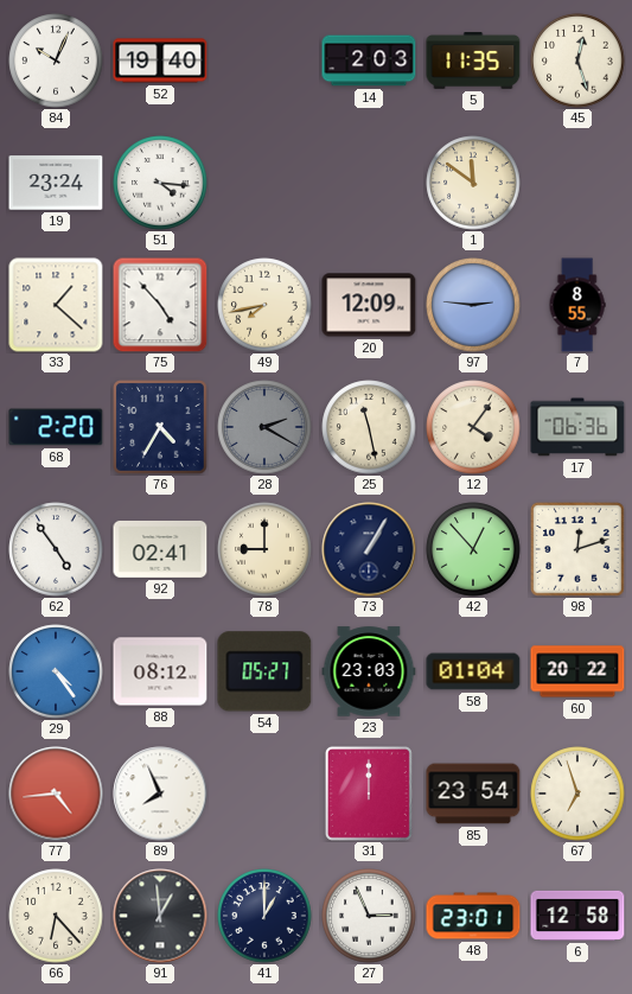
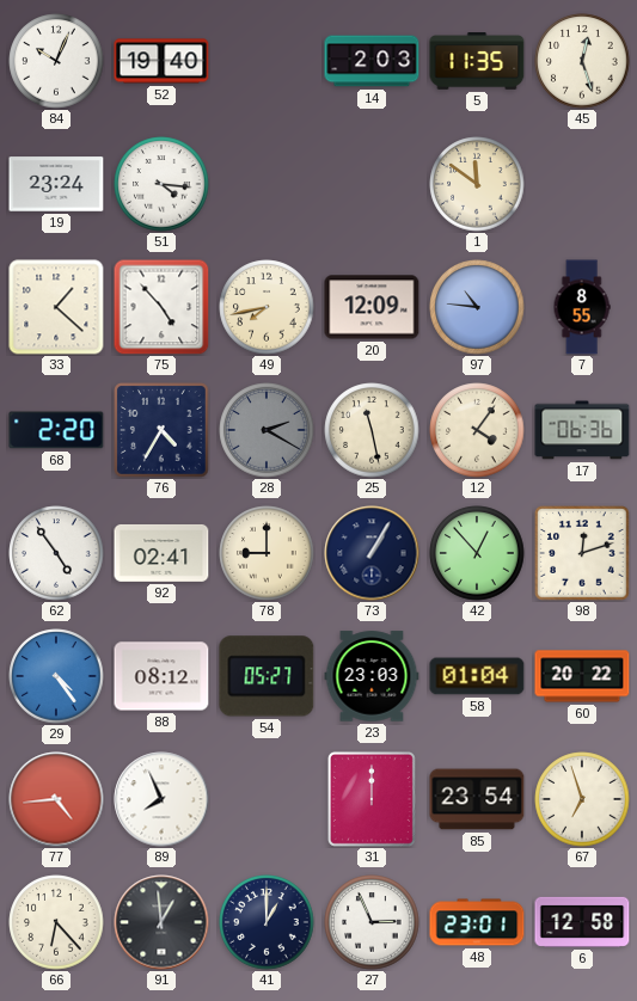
97: 2:46 -> 10:46 (477, 307)
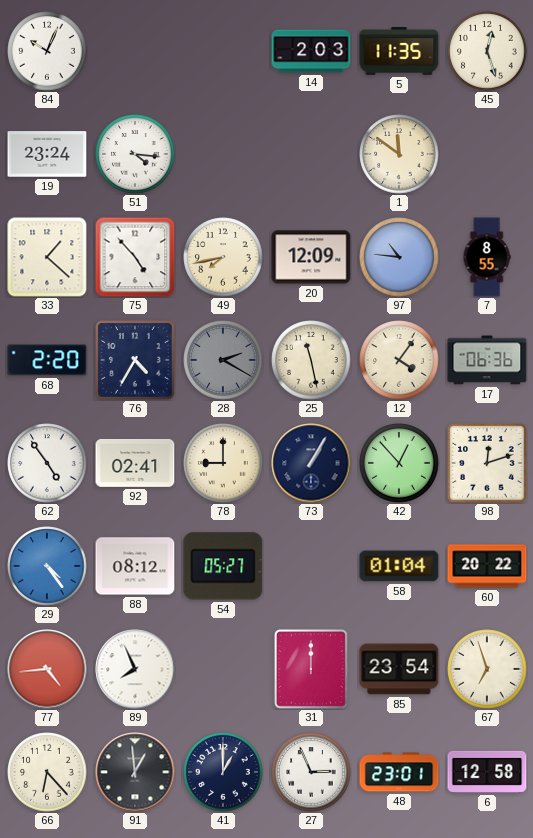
52: 19:40 -> none (161, 61)
23: 23:03 -> none (372, 676)
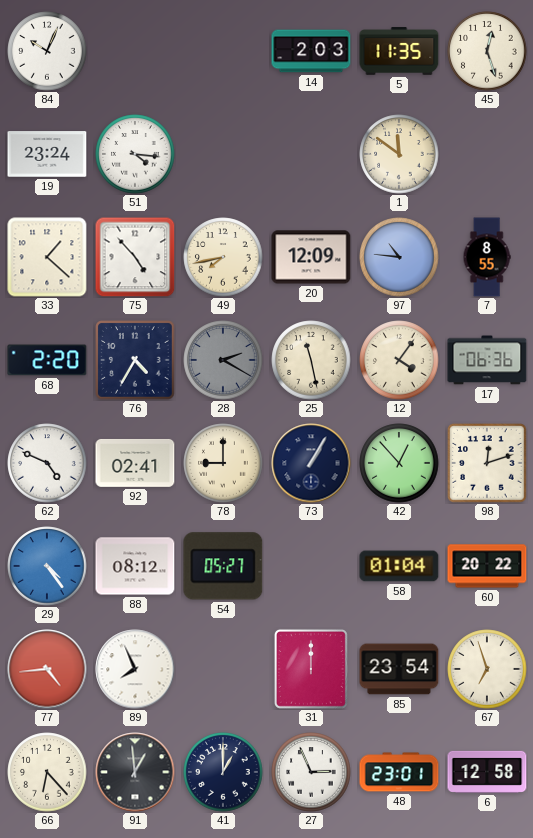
62: 4:54 -> 4:49 (47, 463)
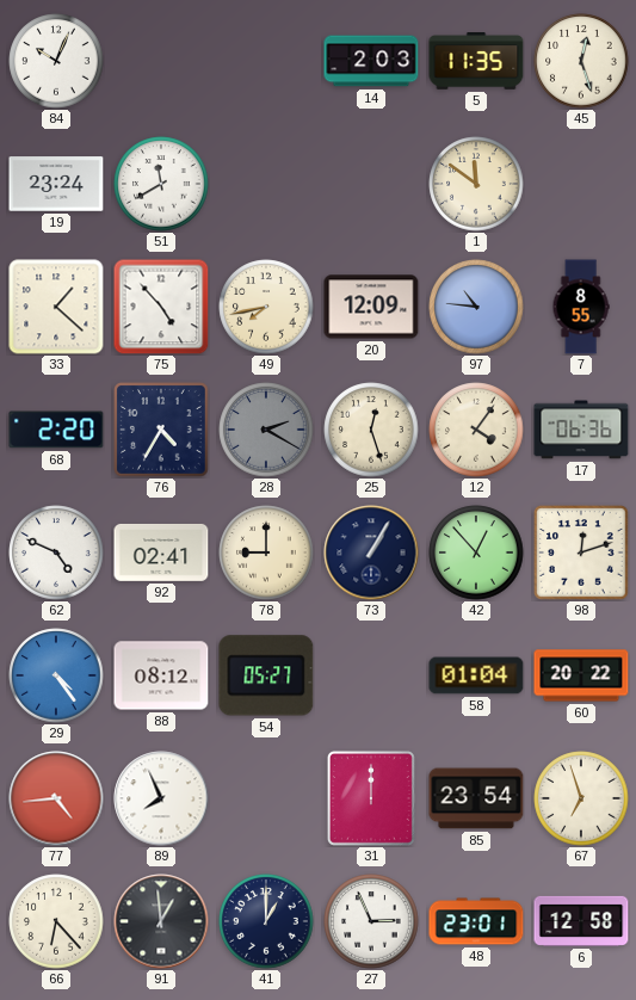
51: 4:16 -> 11:40 (161, 184)
25: 11:28 -> 12:27 (371, 430)
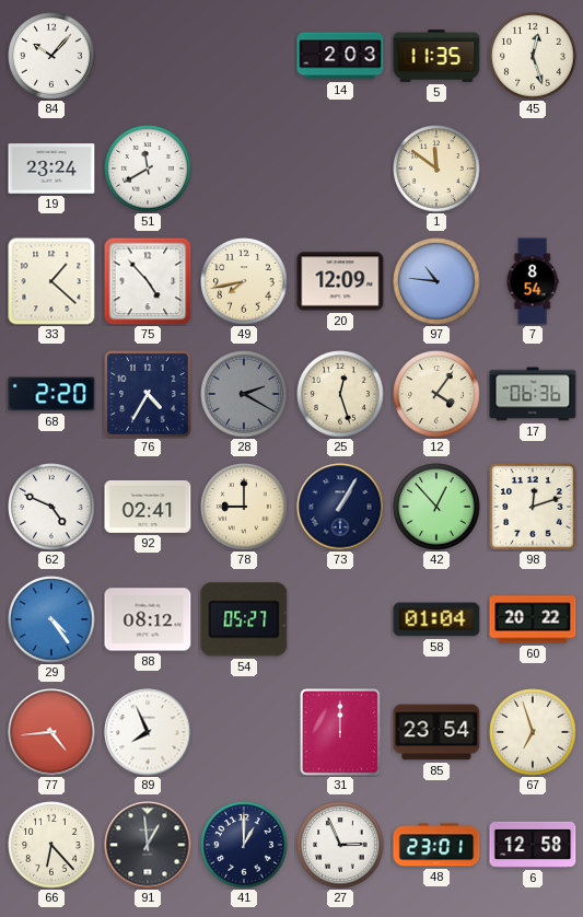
84: 10:04 -> 10:07 (51, 56)
7: 8:55 -> 8:54 (533, 281)
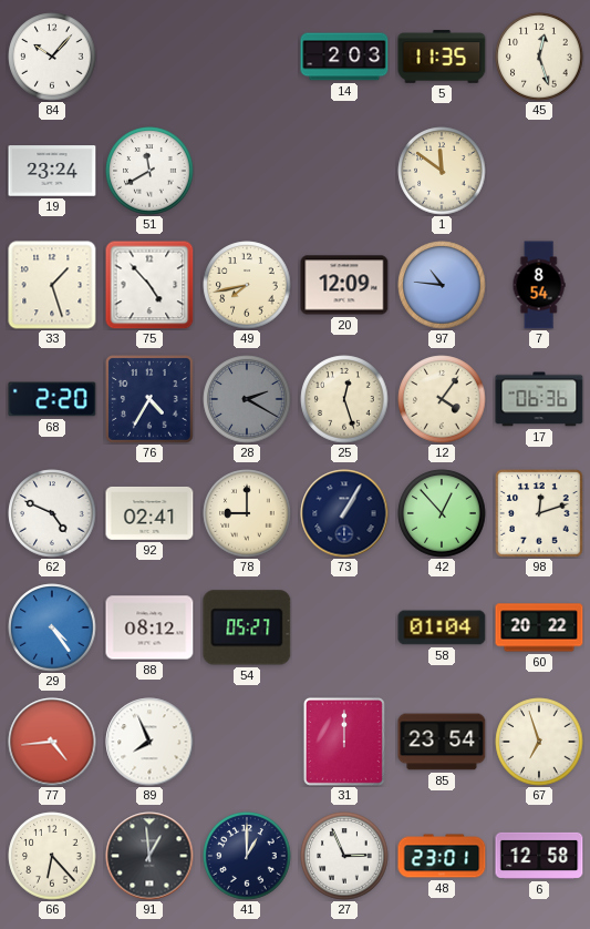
33: 1:22 -> 1:27 (52, 285)
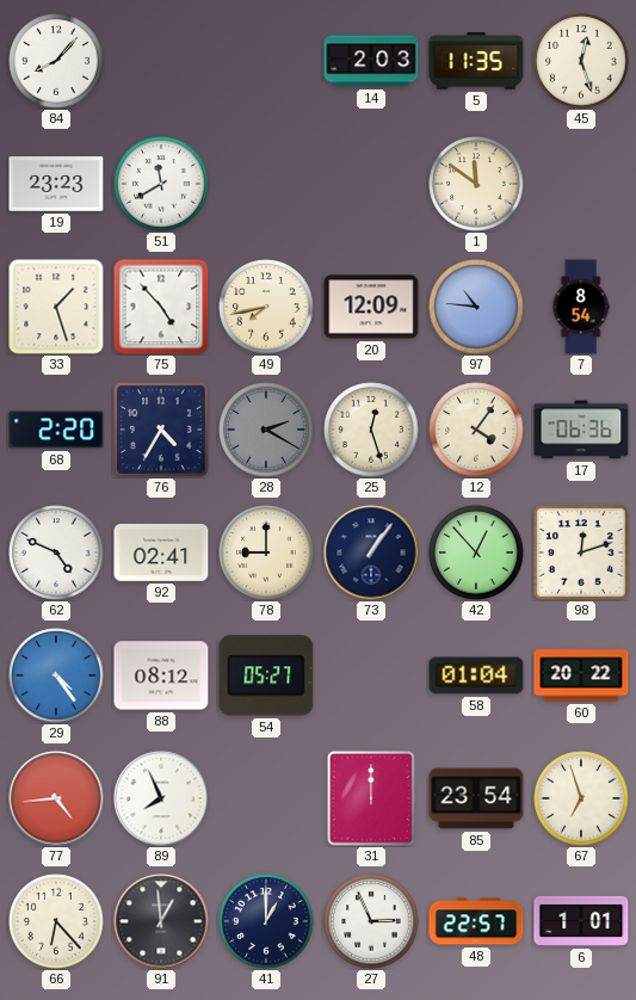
84: 10:07 -> 8:07 (56, 61)
19: 23:24 -> 23:23 (56, 184)
73: 1:05 -> 1:06 (371, 553)
48: 23:01 -> 22:57 (476, 921)
6: 12:58 -> 1:01 (581, 921)
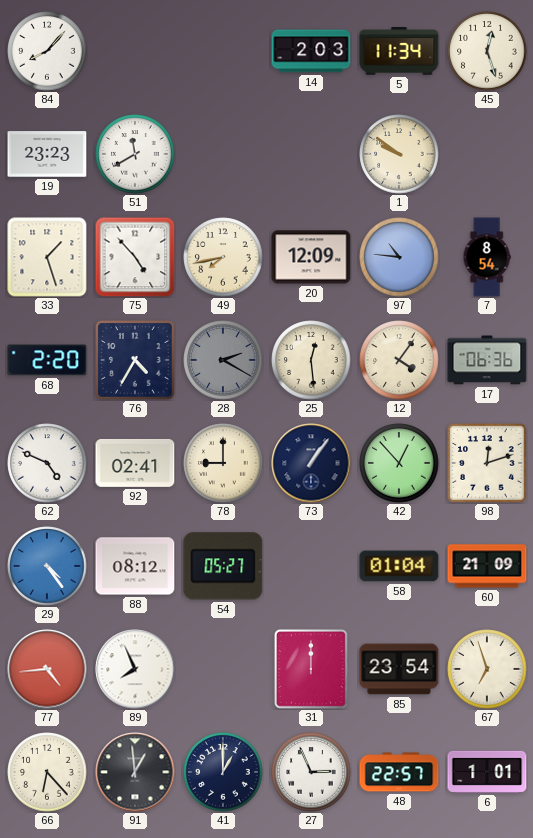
5: 11:35 -> 11:34 (399, 51)
1: 11:51 -> 9:51 (399, 154)
25: 12:27 -> 12:29 (311, 360)
60: 20:22 -> 21:09 (487, 566)
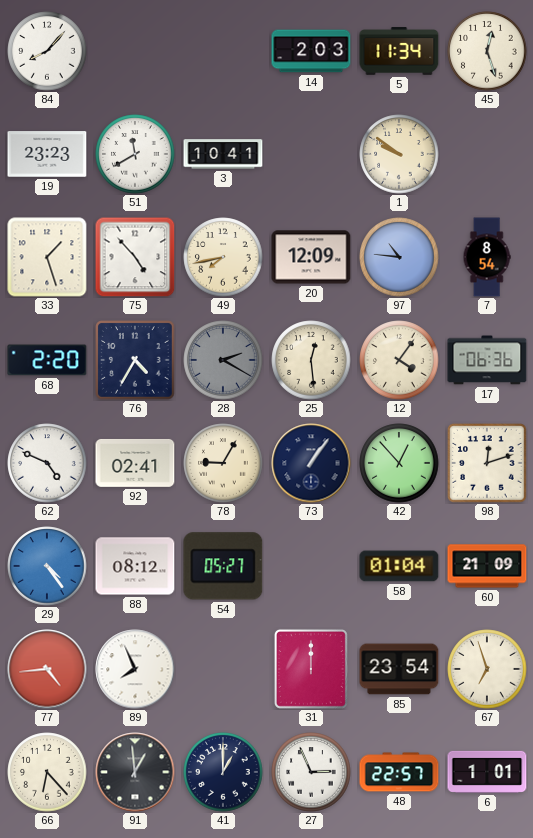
3: none -> 10:41 (223, 154)
78: 9:00 -> 9:05 (223, 463)
